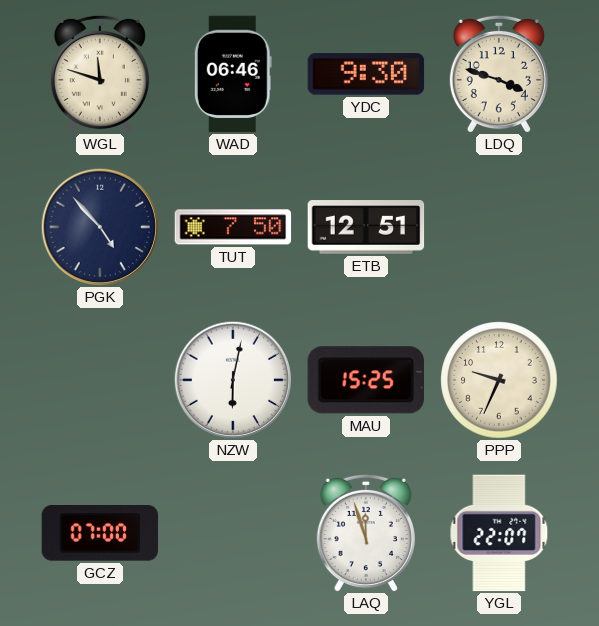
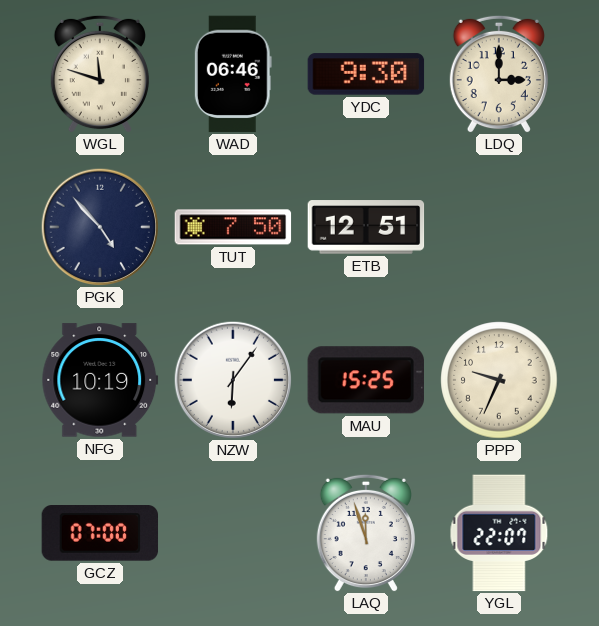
LDQ: 3:48 -> 3:00 (499, 74)
NFG: none -> 10:19 (100, 380)
NZW: 6:02 -> 6:06 (232, 379)
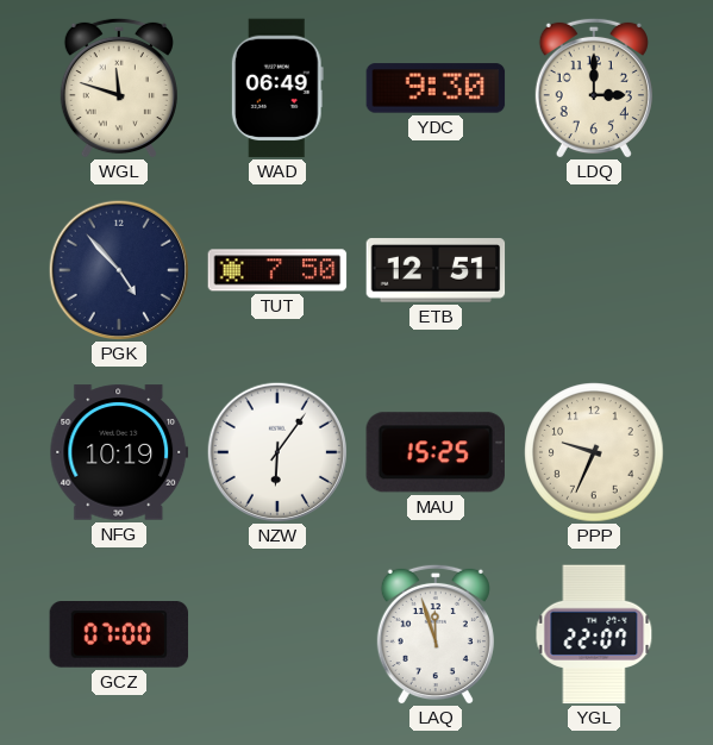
WAD: 06:46 -> 06:49 (277, 88)
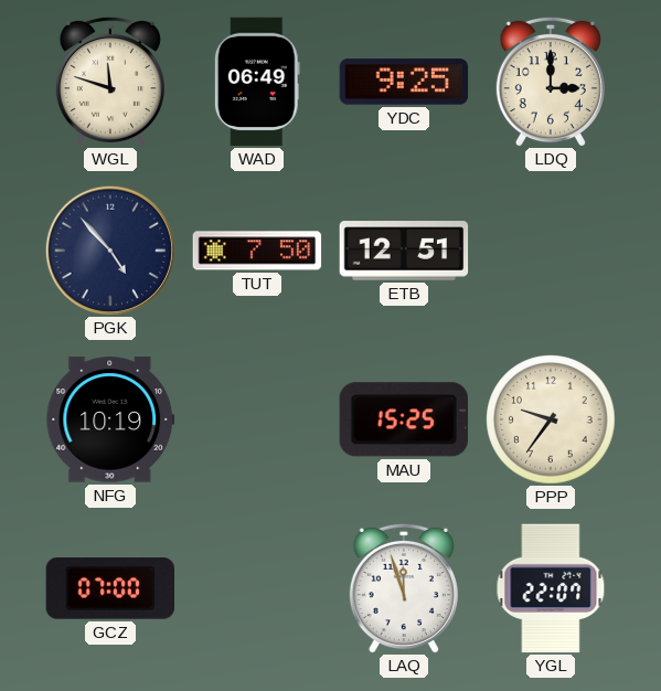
YDC: 9:30 -> 9:25 (404, 82)
NZW: 6:06 -> none (276, 451)
PPP: 9:34 -> 9:36 (551, 419)
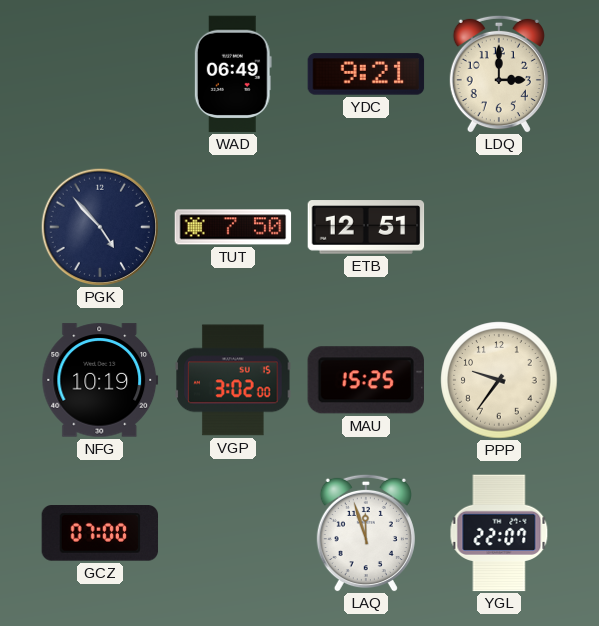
WGL: 11:48 -> none (110, 82)
YDC: 9:25 -> 9:21 (366, 74)
VGP: none -> 3:02 (233, 380)
